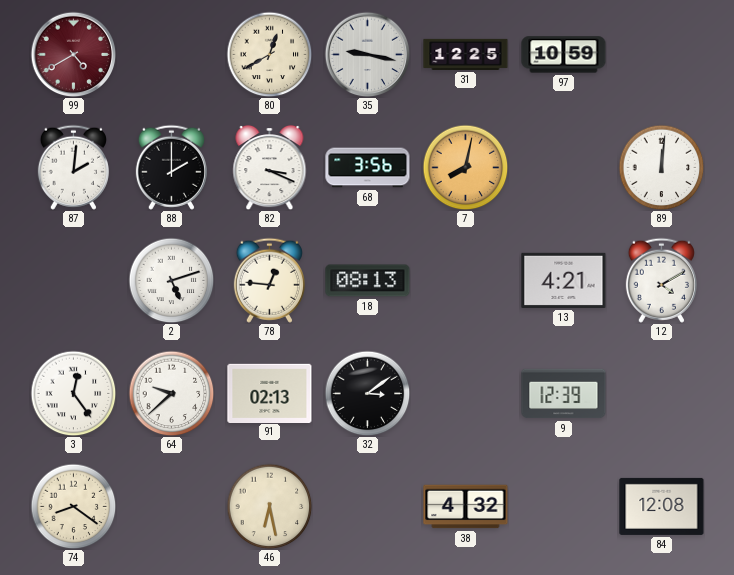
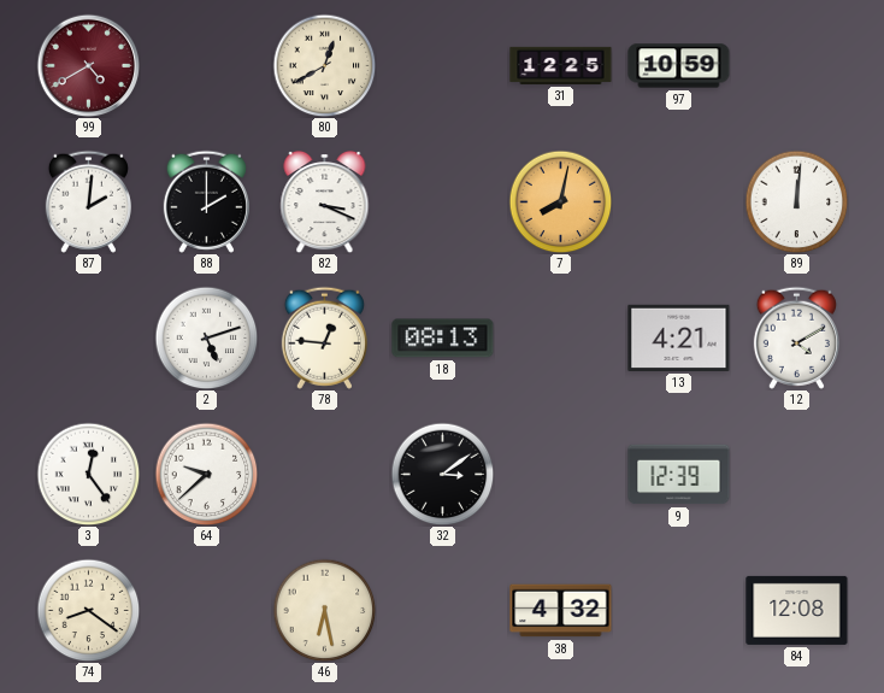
35: 9:17 -> none (367, 54)
68: 3:56 -> none (368, 168)
91: 02:13 -> none (270, 393)
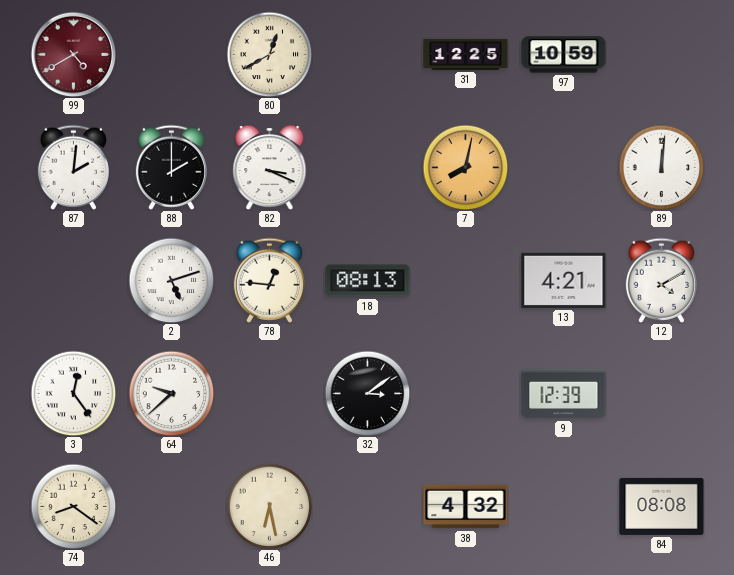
84: 12:08 -> 08:08 (662, 506)
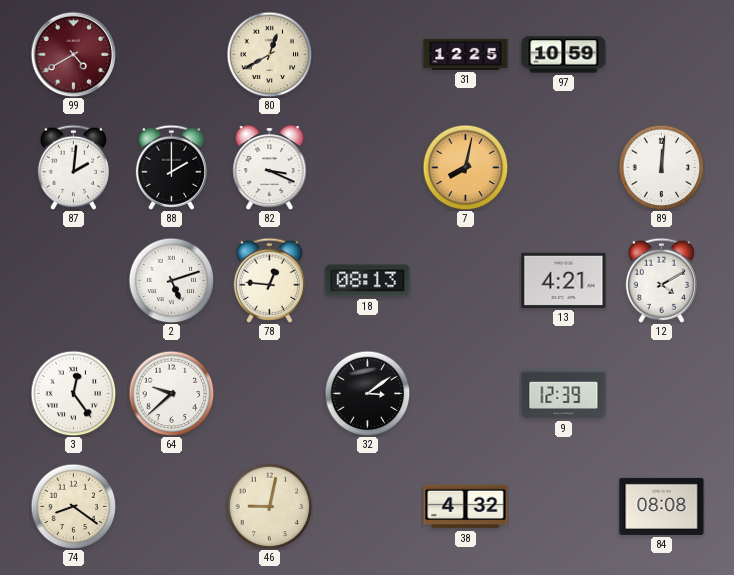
46: 6:28 -> 9:02 (269, 506)
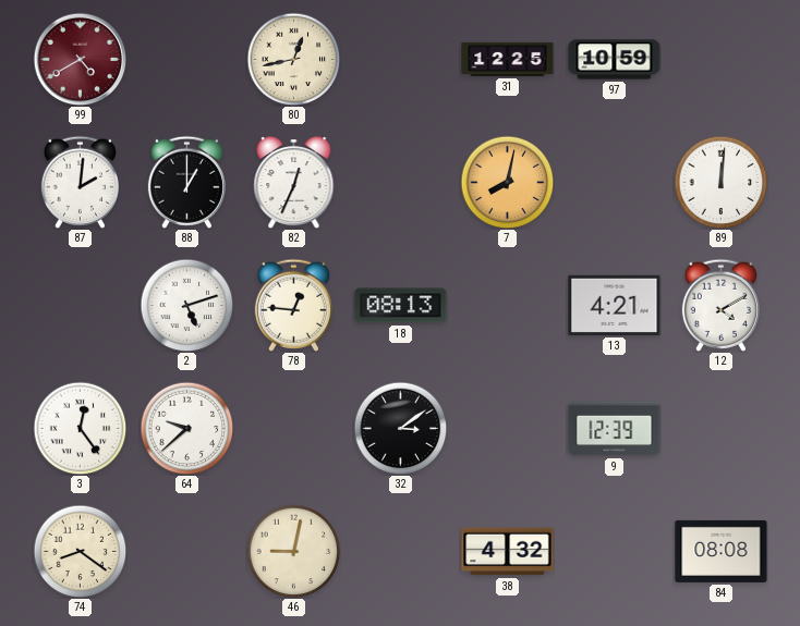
80: 12:40 -> 12:43 (293, 59)
88: 2:00 -> 1:00 (186, 182)
82: 3:19 -> 12:34 (294, 182)
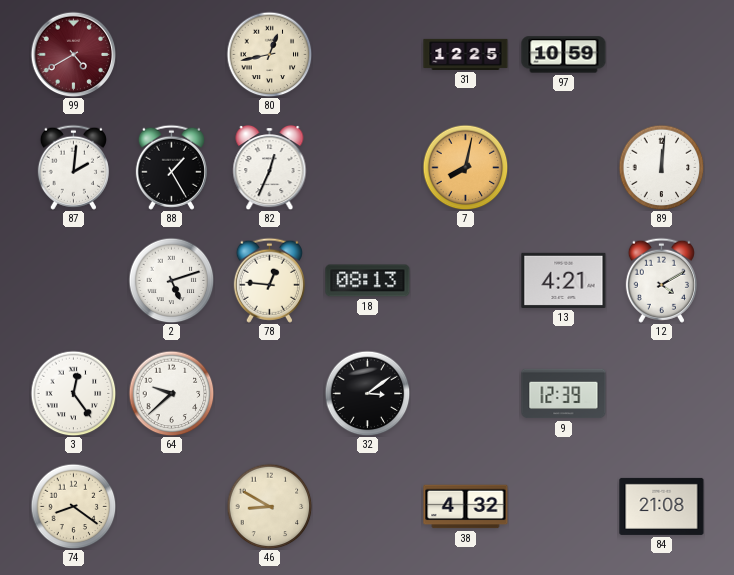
88: 1:00 -> 1:25 (171, 167)
46: 9:02 -> 8:50 (269, 506)
84: 08:08 -> 21:08 (662, 506)
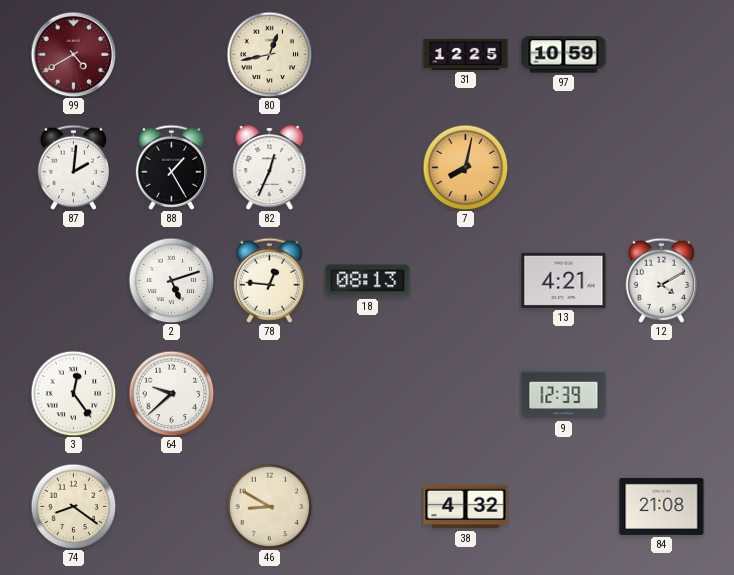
89: 12:01 -> none (661, 167)
32: 3:09 -> none (367, 393)
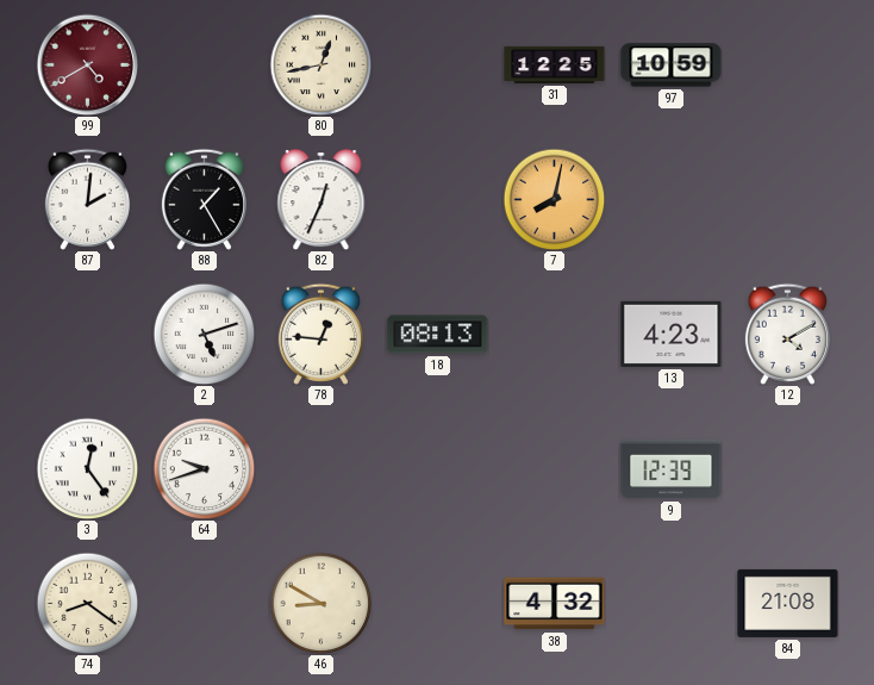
13: 4:21 -> 4:23 (672, 334)
64: 9:38 -> 9:42 (204, 468)
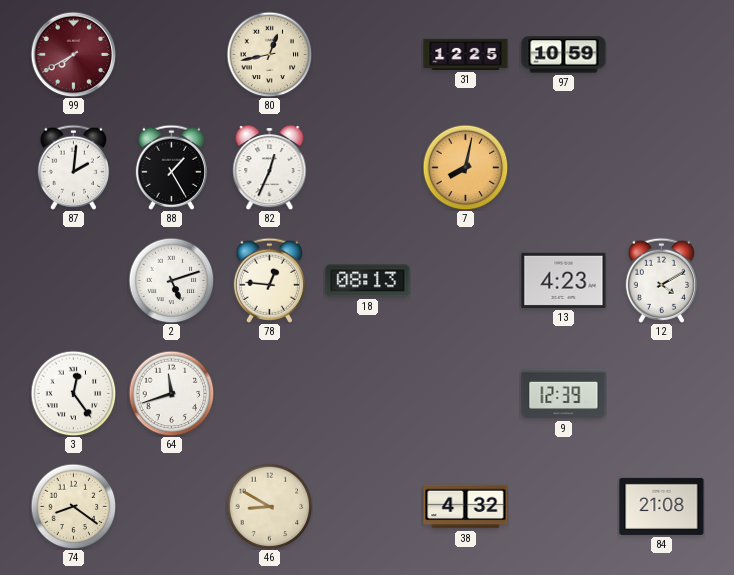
99: 4:40 -> 7:40 (73, 54)
64: 9:42 -> 11:42 (171, 393)
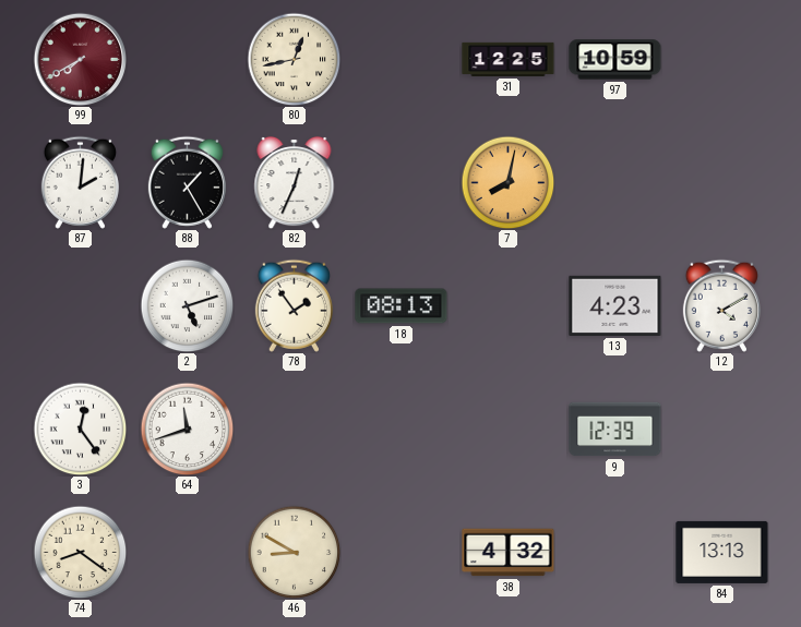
78: 12:46 -> 1:54 (294, 305)
84: 21:08 -> 13:13 (722, 552)
